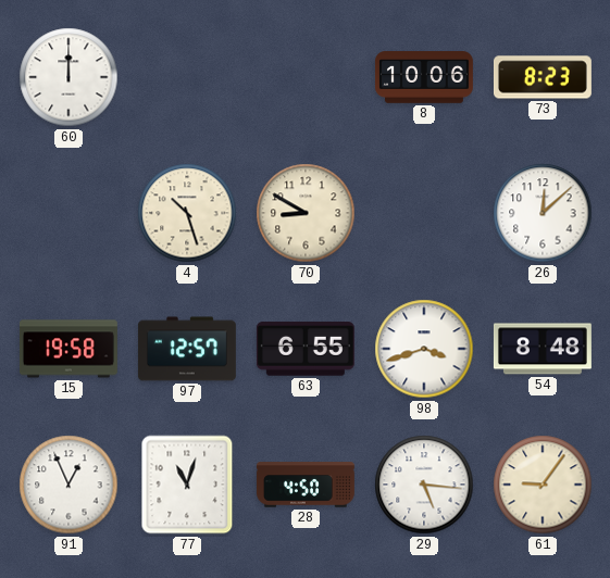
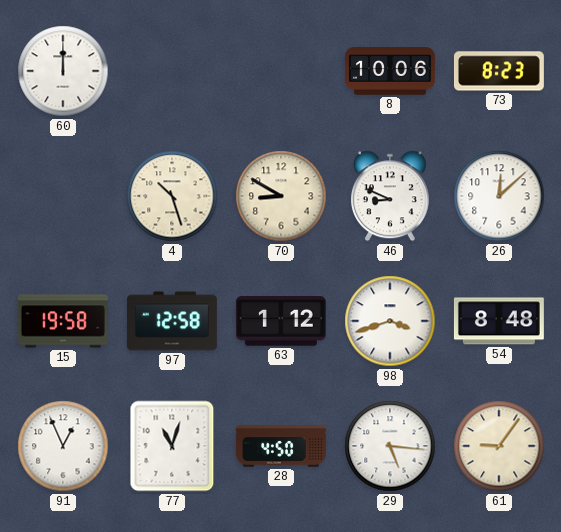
46: none -> 8:49 (390, 196)
97: 12:57 -> 12:58 (172, 321)
63: 6:55 -> 1:12 (281, 321)
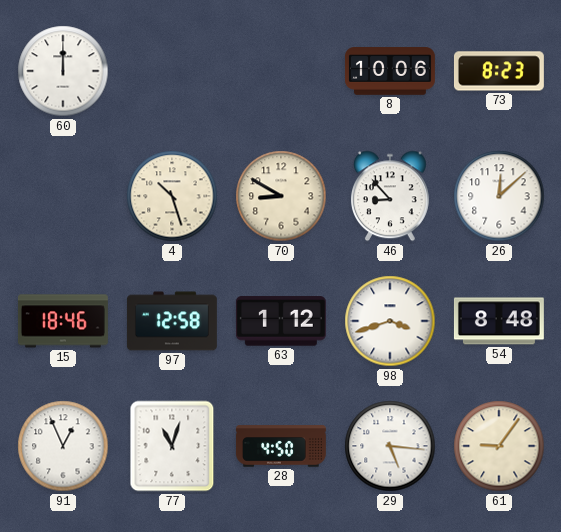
46: 8:49 -> 8:53 (390, 196)
15: 19:58 -> 18:46 (63, 321)
